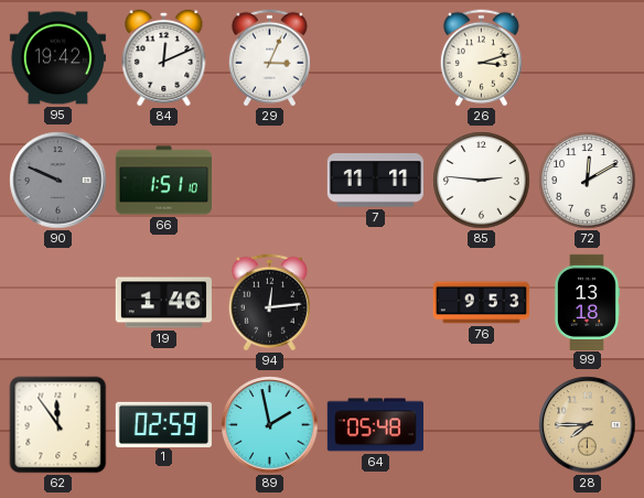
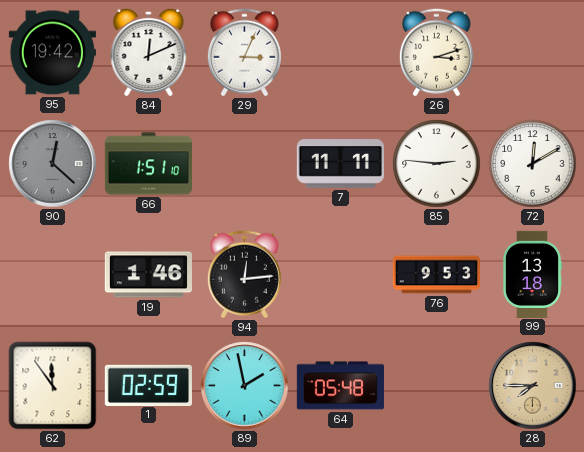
90: 9:49 -> 12:22 (53, 164)
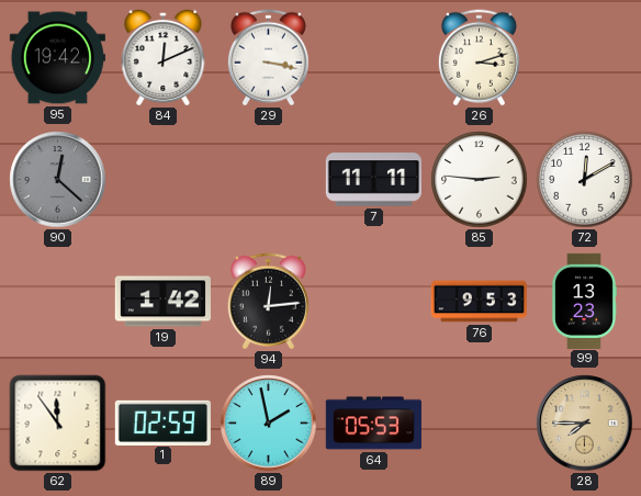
29: 3:04 -> 3:17 (268, 58)
66: 1:51 -> none (148, 164)
19: 1:46 -> 1:42 (162, 302)
99: 13:18 -> 13:23 (583, 301)
64: 05:48 -> 05:53 (373, 424)
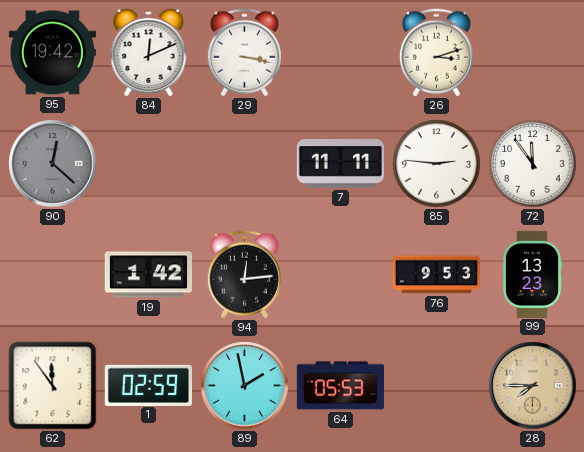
72: 12:10 -> 11:54 (533, 164)
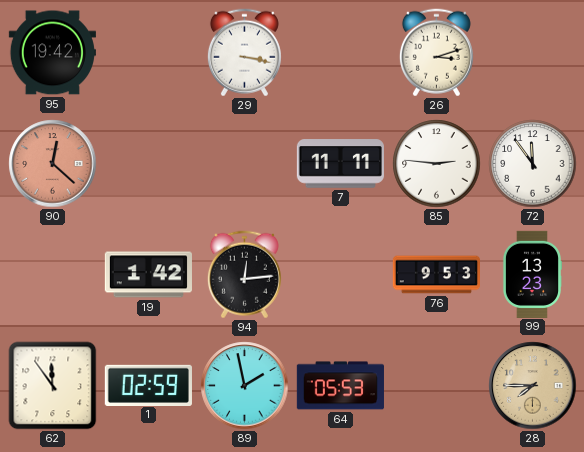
84: 12:11 -> none (149, 52)
90 dial: grey -> salmon (53, 164)
